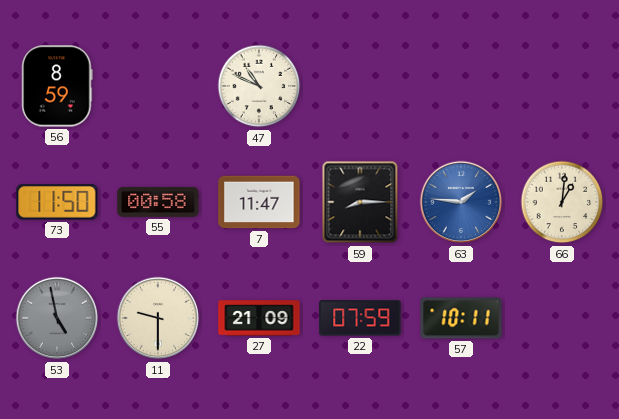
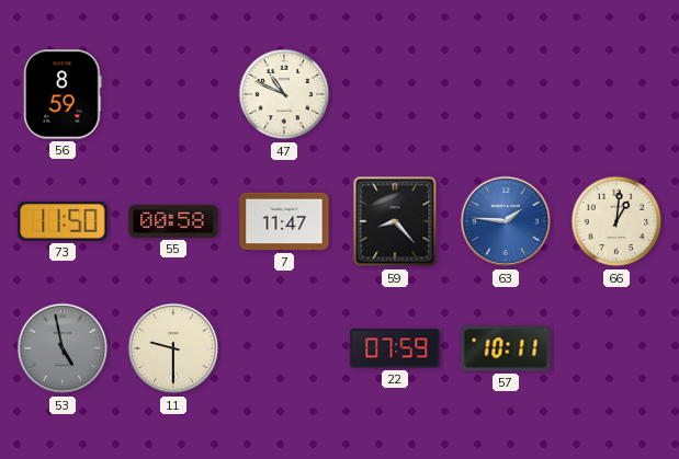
59: 8:15 -> 8:23 (395, 221)
27: 21:09 -> none (259, 318)
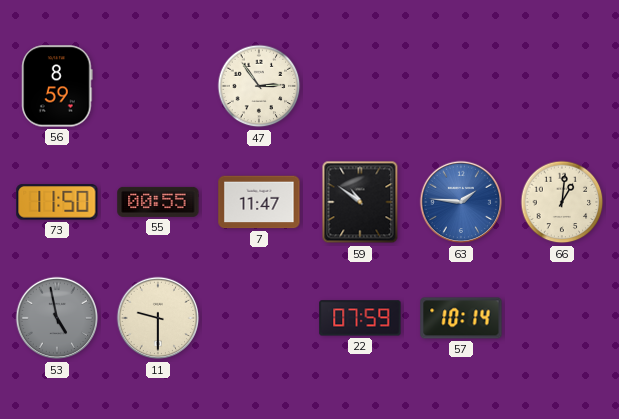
47: 10:49 -> 2:54 (259, 86)
55: 00:58 -> 00:55 (158, 202)
59: 8:23 -> 10:51 (360, 202)
57: 10:11 -> 10:14 (461, 318)
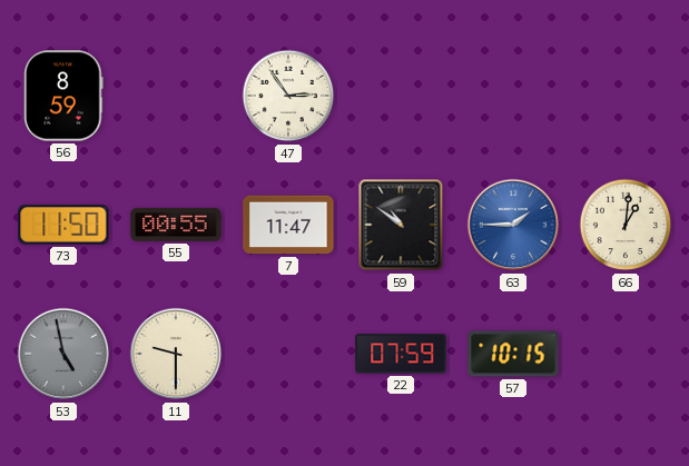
63: 1:46 -> 1:45 (513, 225)
57: 10:14 -> 10:15 (513, 354)
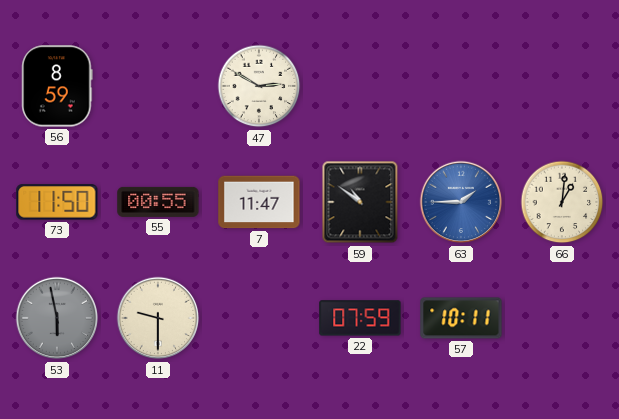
47: 2:54 -> 2:50 (259, 86)
53: 4:58 -> 5:58 (57, 318)
57: 10:15 -> 10:11 (461, 318)
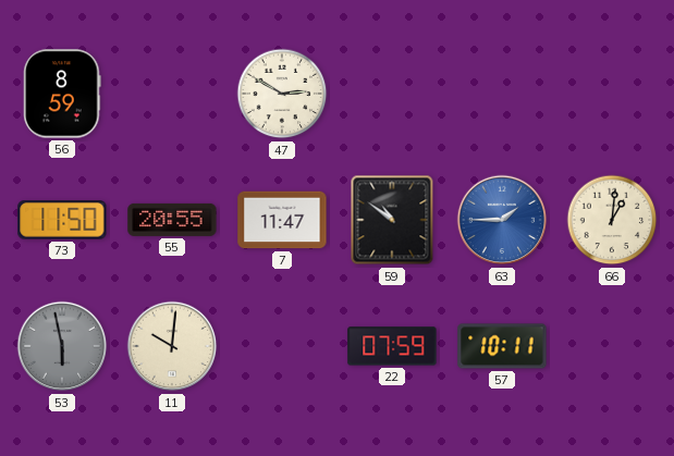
55: 00:55 -> 20:55 (172, 220)
11: 9:30 -> 10:01 (172, 346)
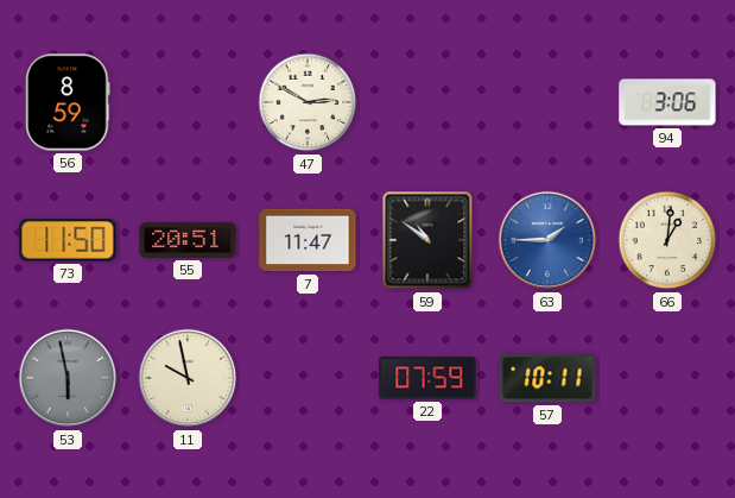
94: none -> 3:06 (667, 102)
55: 20:55 -> 20:51 (188, 240)
11: 10:01 -> 9:58 (188, 378)
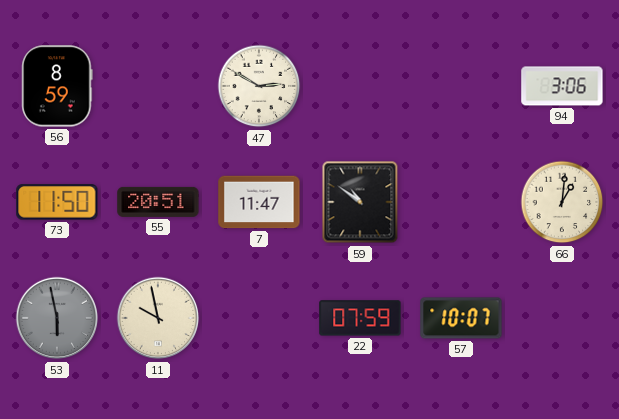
63: 1:45 -> none (547, 240)
57: 10:11 -> 10:07 (461, 318)
